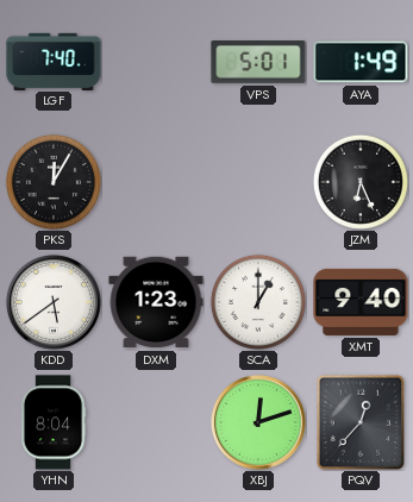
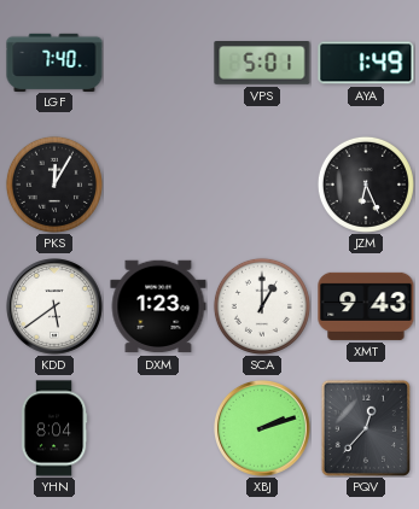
XMT: 9:40 -> 9:43 (366, 306)
XBJ: 12:12 -> 2:12 (263, 429)
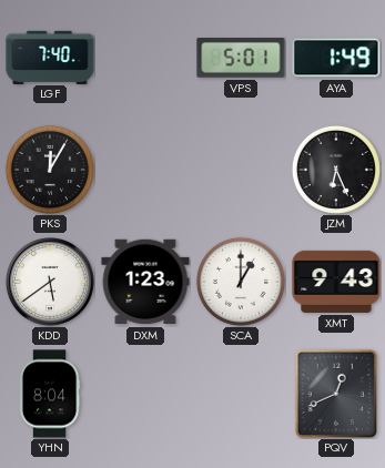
XBJ: 2:12 -> none (263, 429)
PQV: 12:37 -> 12:41 (335, 393)
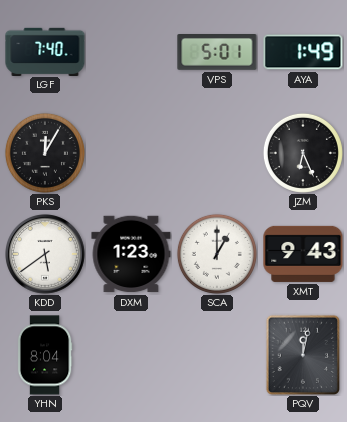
PQV: 12:41 -> 12:02 (302, 354)
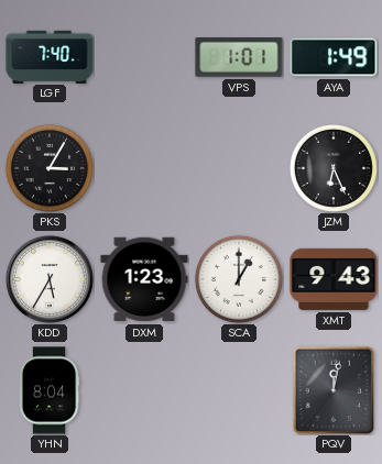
VPS: 5:01 -> 1:01 (239, 58)
PKS: 12:05 -> 3:05 (50, 168)
KDD: 5:39 -> 5:35 (51, 280)
